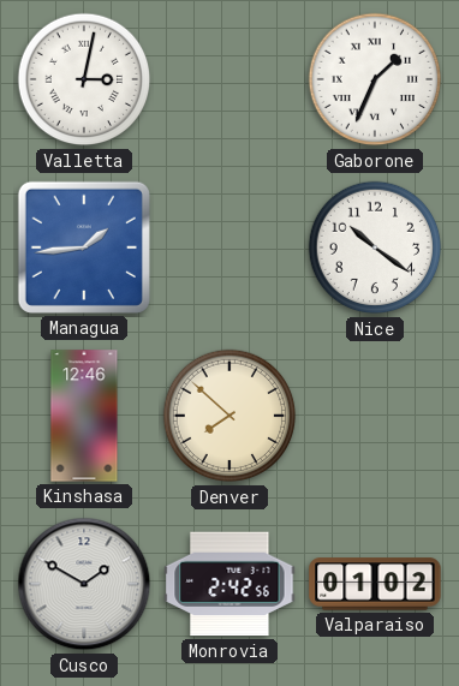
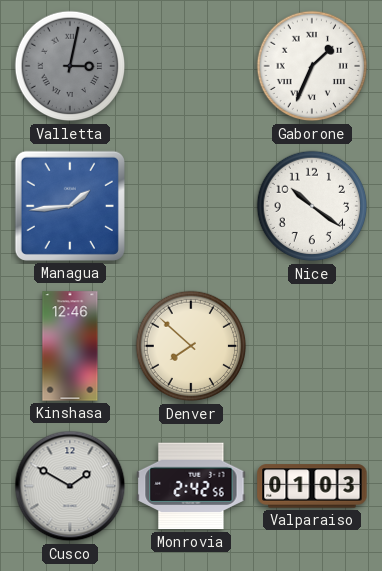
Valletta dial: white -> grey (70, 66)
Valparaiso: 01:02 -> 01:03 (312, 486)
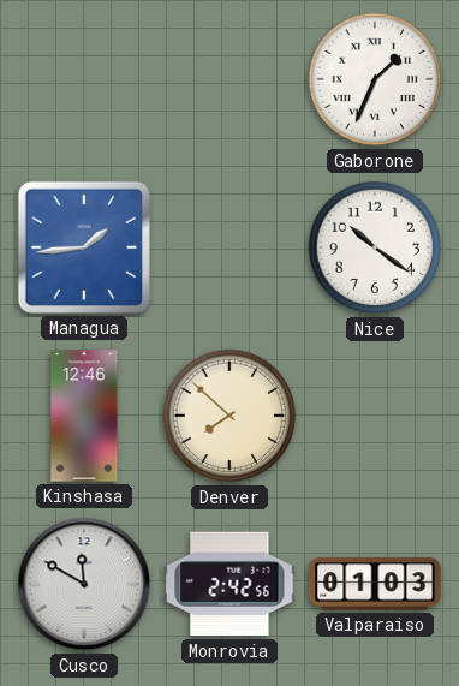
Valletta: 3:02 -> none (70, 66)
Cusco: 1:50 -> 11:50 (84, 584)
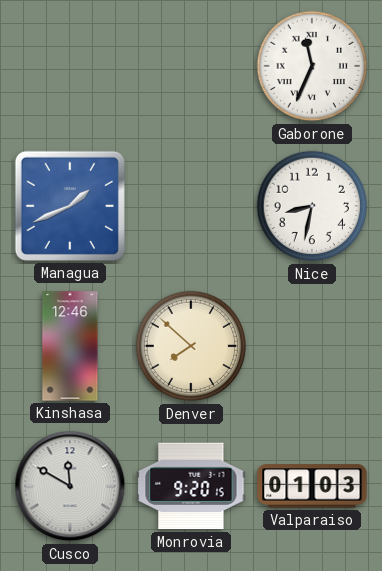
Gaborone: 1:34 -> 11:34 (312, 66)
Managua: 1:44 -> 1:41 (70, 206)
Nice: 10:21 -> 8:32 (312, 206)
Monrovia: 2:42 -> 9:20 (191, 486)
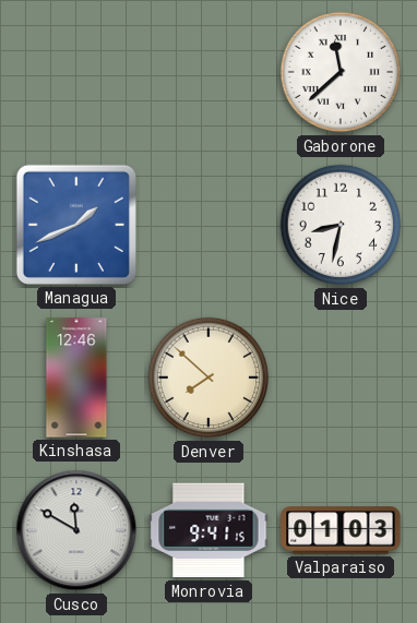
Gaborone: 11:34 -> 11:38 (341, 72)
Monrovia: 9:20 -> 9:41 (208, 530)
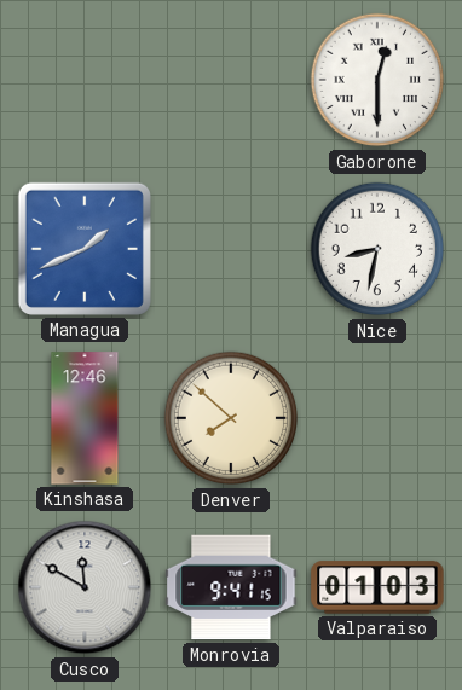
Gaborone: 11:38 -> 12:30 (377, 80)
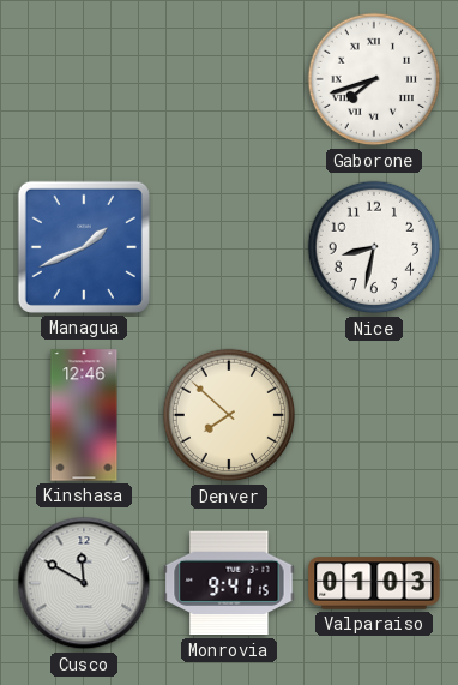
Gaborone: 12:30 -> 7:42 (374, 79)
